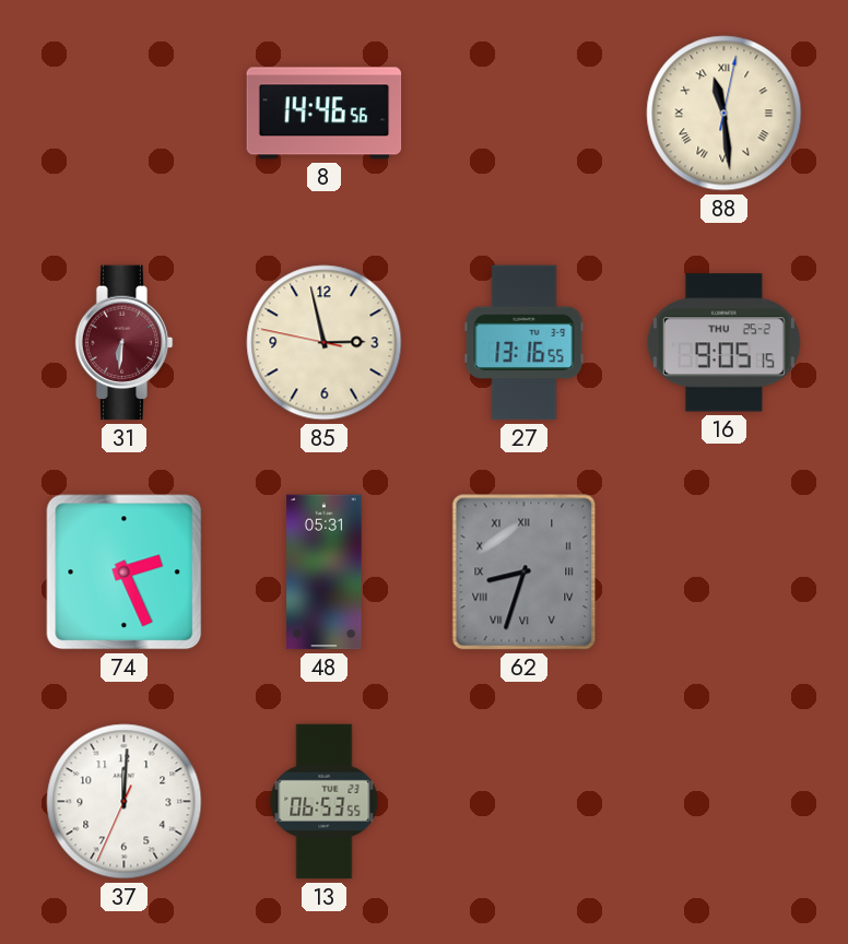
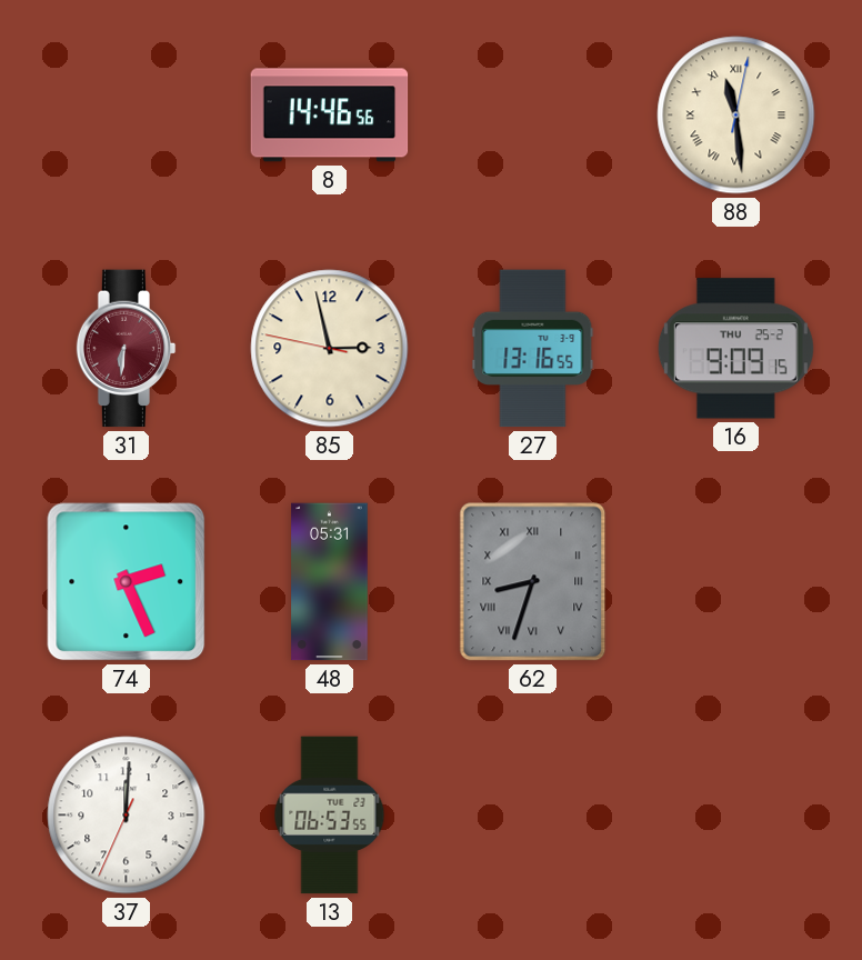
16: 9:05 -> 9:09 (735, 349)
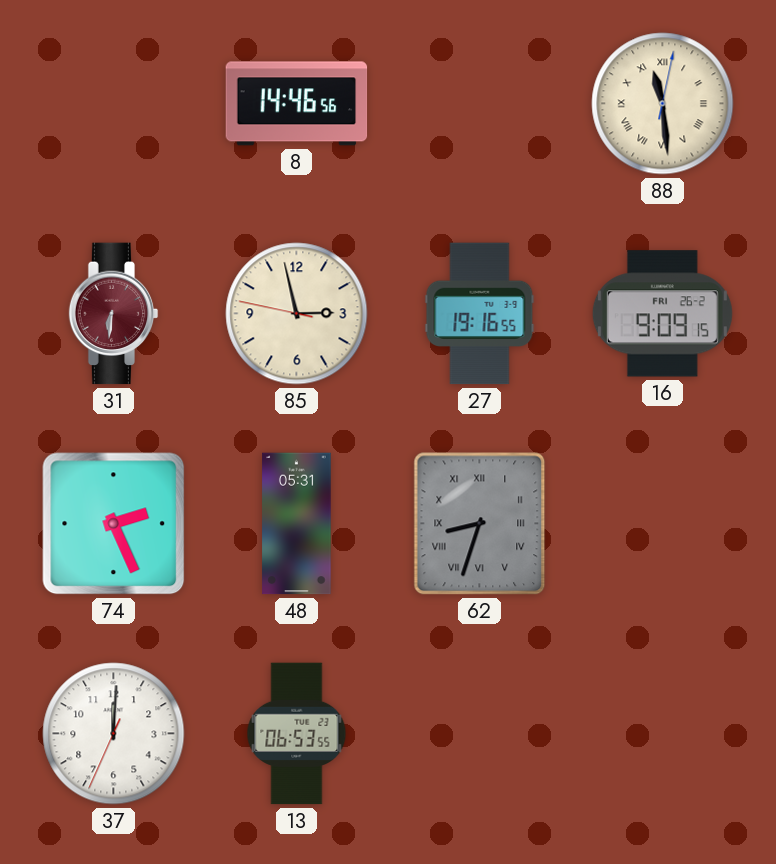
27: 13:16 -> 19:16 (480, 314)
16 date: THU 25-2 -> FRI 26-2 (662, 314)
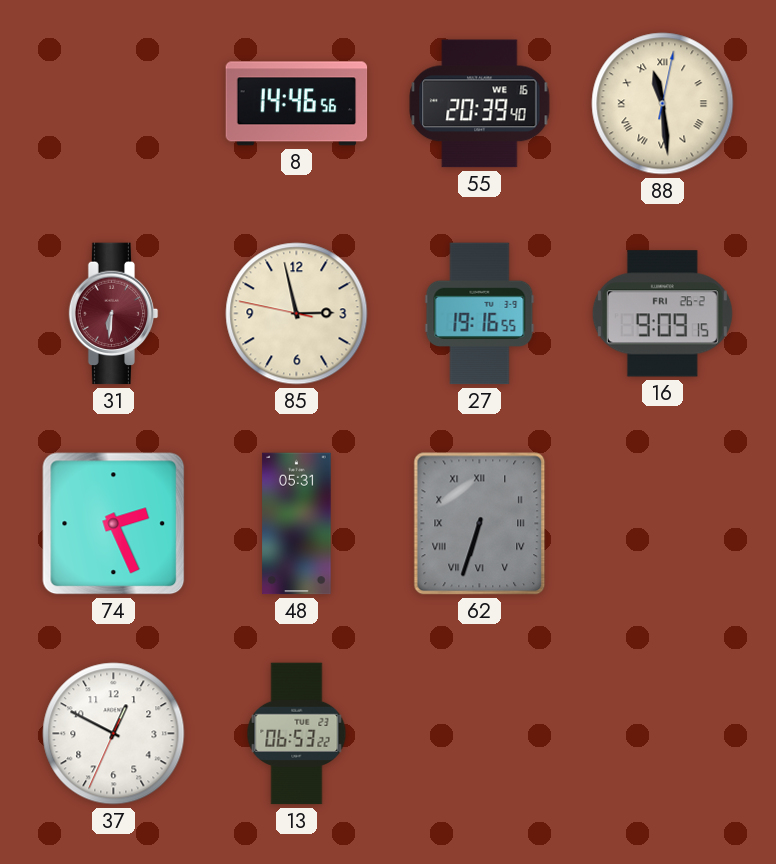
55: none -> 20:39 (480, 104)
62: 8:33 -> 6:33 (480, 524)
37: 12:00 -> 12:49 (114, 734)
13: 06:53:55 -> 06:53:22 (297, 734)
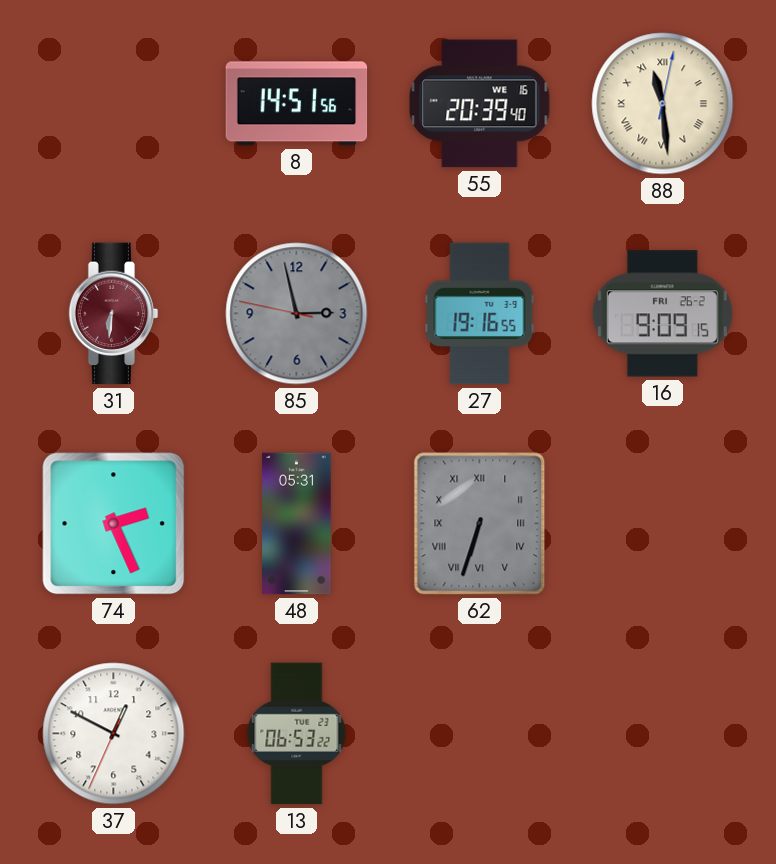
8: 14:46 -> 14:51 (297, 104)
85 dial: cream -> grey (297, 314)
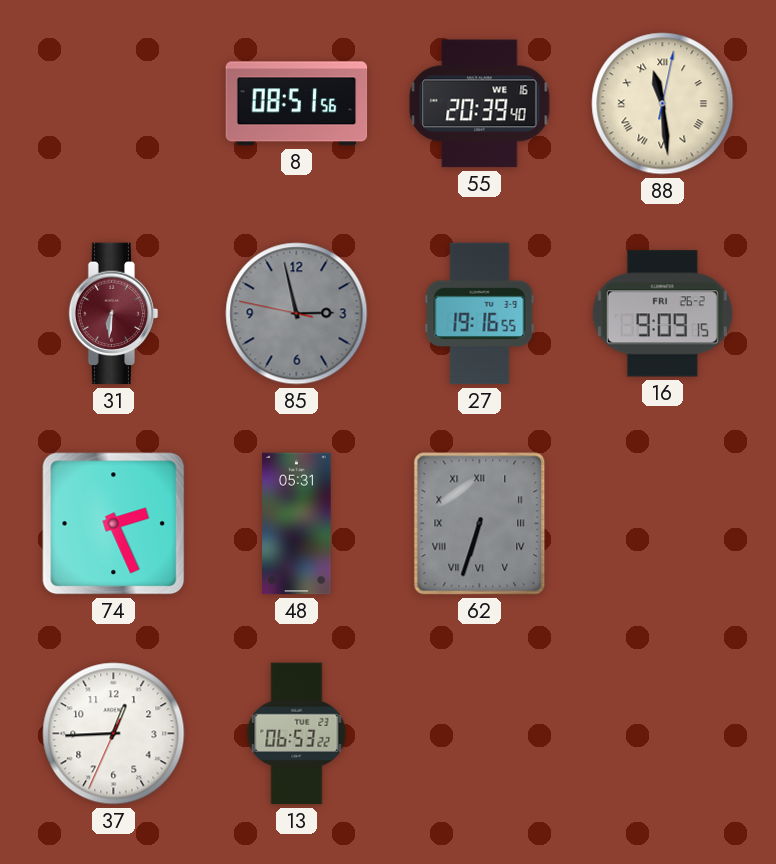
8: 14:51 -> 08:51 (297, 104)
37: 12:49 -> 12:44 (114, 734)
